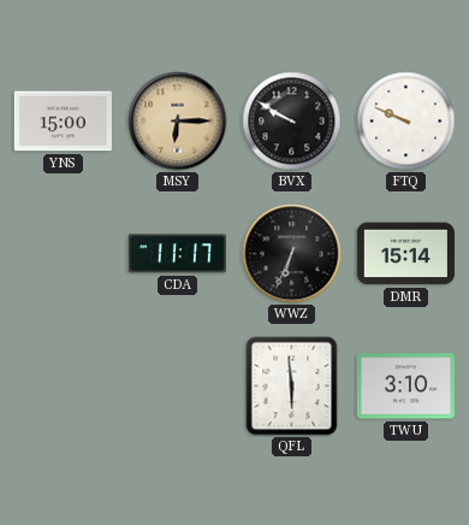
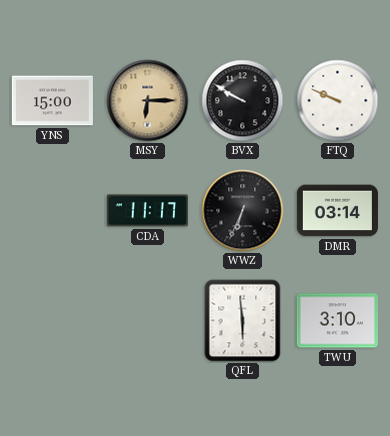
DMR: 15:14 -> 03:14 (337, 211)
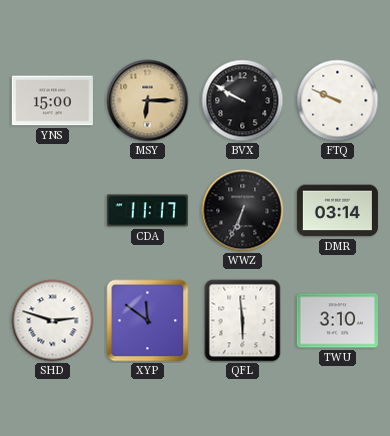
SHD: none -> 2:48 (53, 321)
XYP: none -> 11:51 (148, 321)
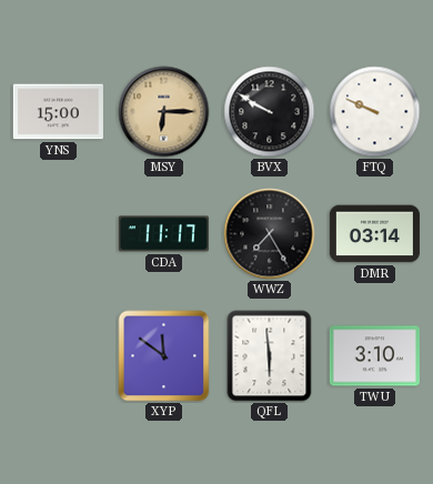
WWZ: 6:34 -> 7:25 (270, 234)
SHD: 2:48 -> none (53, 321)
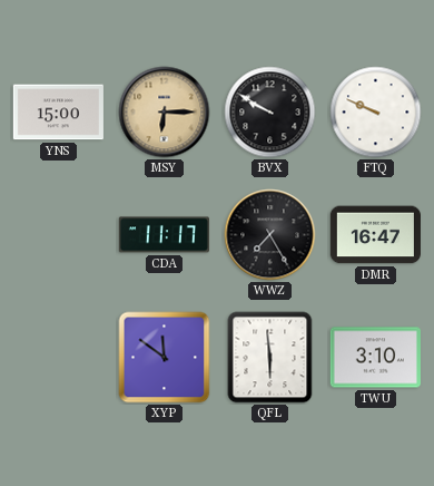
DMR: 03:14 -> 16:47 (375, 235)
